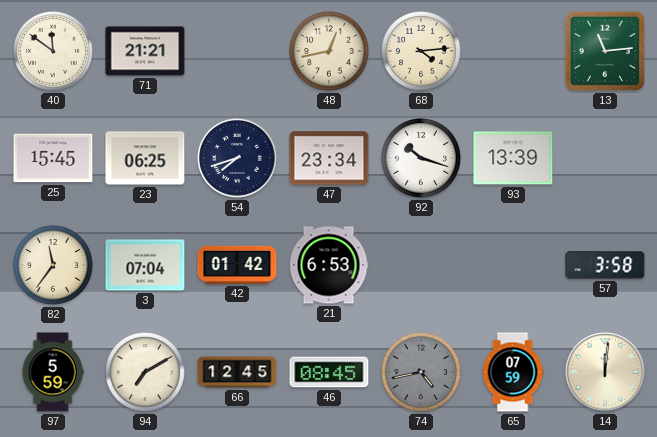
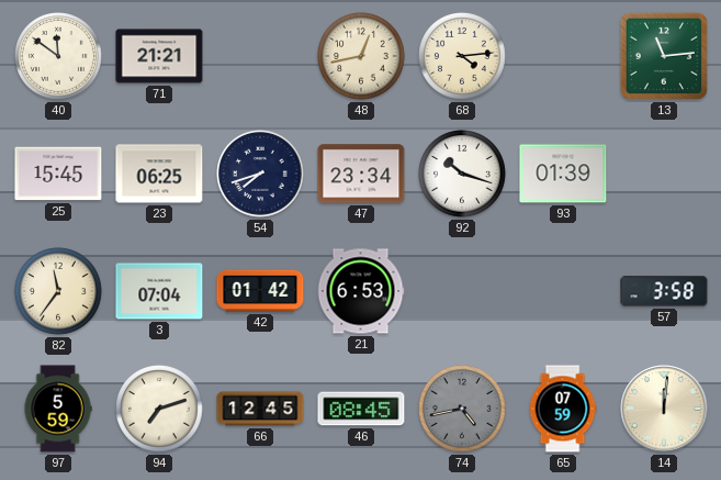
93: 13:39 -> 01:39 (563, 174)
94: 7:10 -> 7:12 (160, 410)
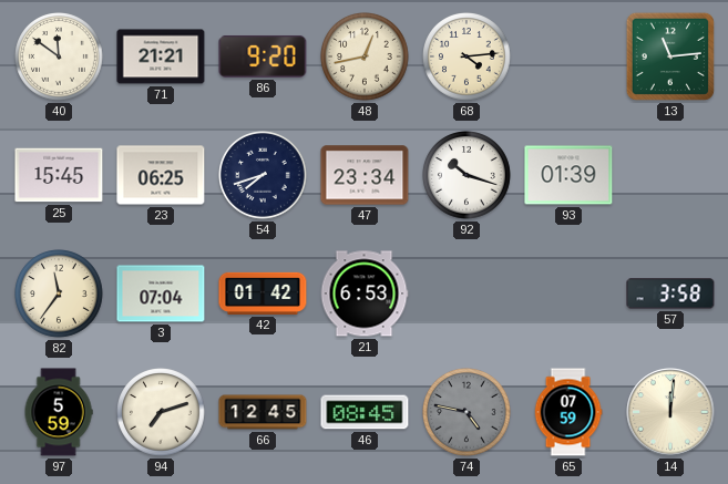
86: none -> 9:20 (263, 56)
74: 4:43 -> 4:47 (468, 413)
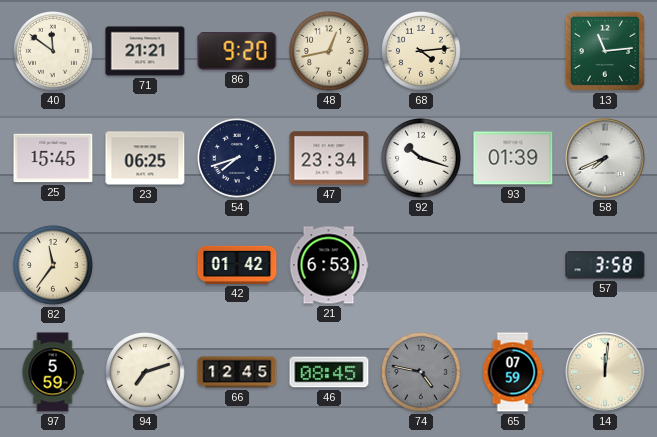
58: none -> 7:41 (605, 158)
3: 07:04 -> none (161, 294)
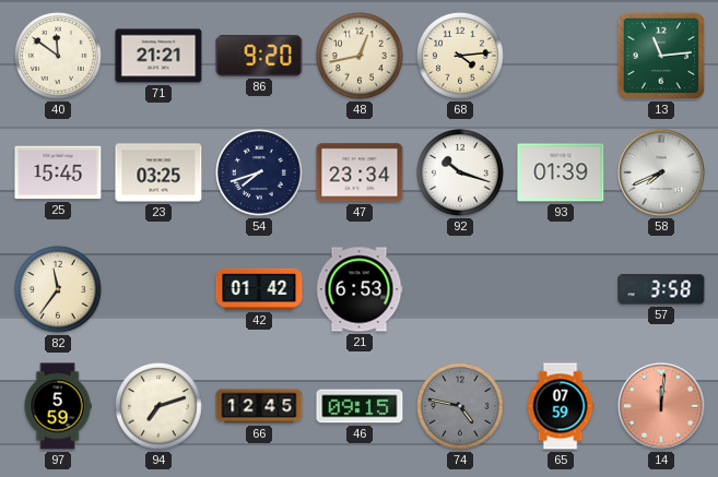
23: 06:25 -> 03:25 (158, 172)
46: 08:45 -> 09:15 (360, 406)
14 dial: cream -> salmon (661, 406)
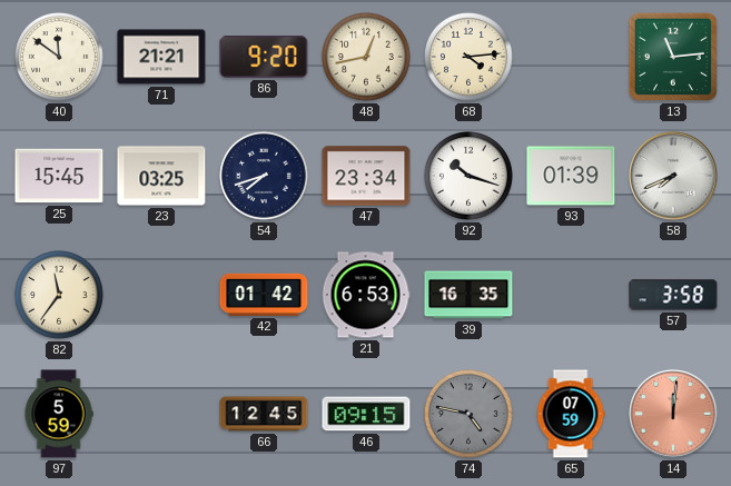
39: none -> 16:35 (468, 295)
94: 7:12 -> none (160, 407)
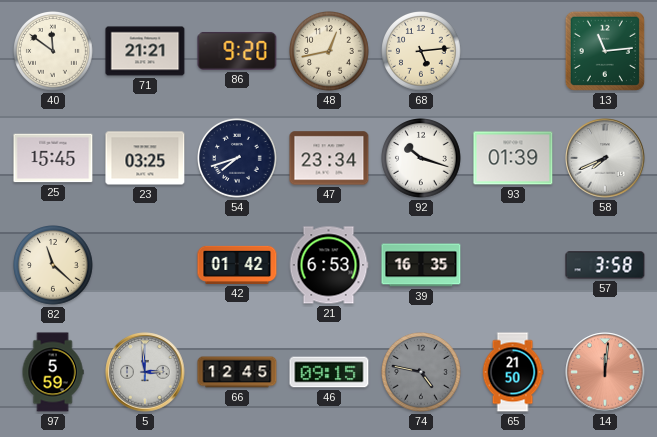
68: 4:14 -> 5:14 (422, 52)
82: 11:36 -> 11:22 (54, 266)
5: none -> 2:59 (145, 372)
65: 07:59 -> 21:50 (513, 372)
